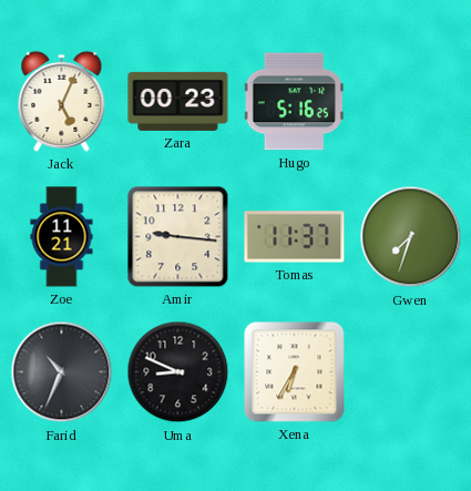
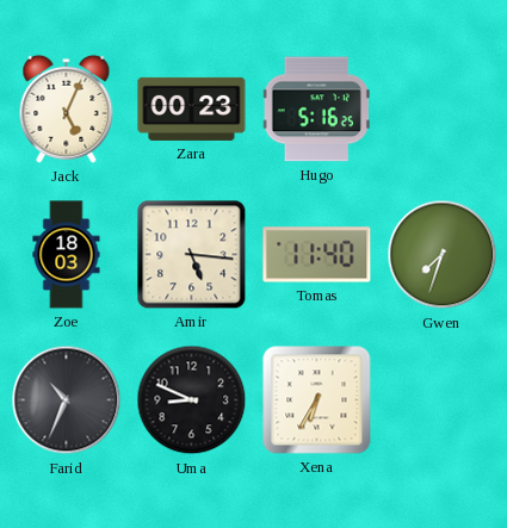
Zoe: 11:21 -> 18:03 (67, 255)
Amir: 9:16 -> 5:16 (192, 255)
Tomas: 11:37 -> 11:40 (317, 255)
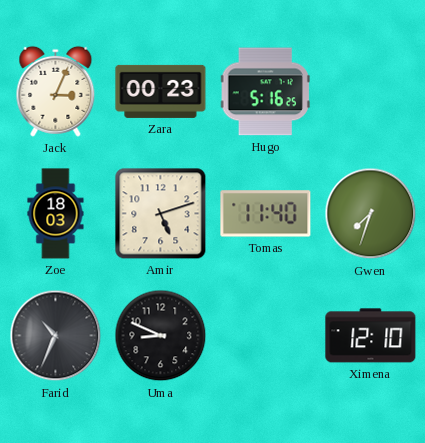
Jack: 5:04 -> 3:04 (56, 91)
Amir: 5:16 -> 5:12 (161, 214)
Xena: 6:35 -> none (317, 400)
Ximena: none -> 12:10 (371, 336)
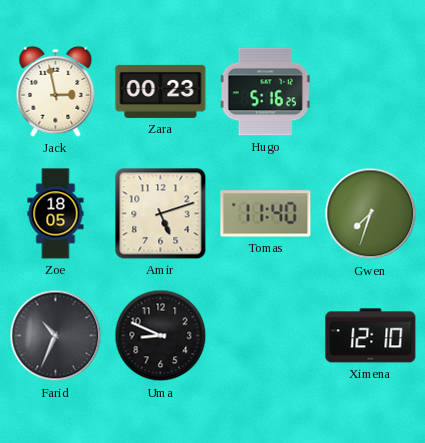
Jack: 3:04 -> 2:58 (56, 91)
Zoe: 18:03 -> 18:05 (56, 214)
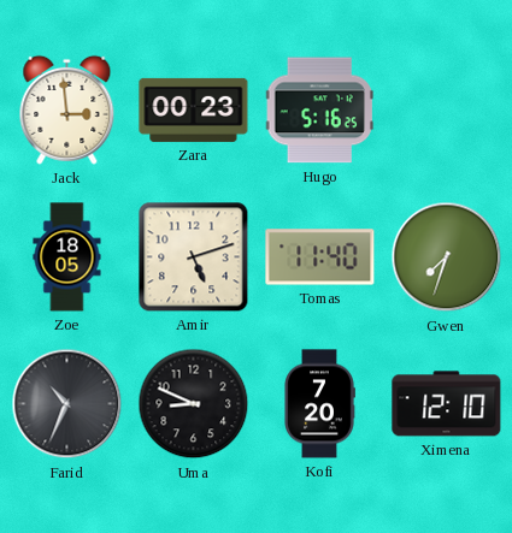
Jack: 2:58 -> 2:59 (67, 109)
Kofi: none -> 7:20 (319, 404)
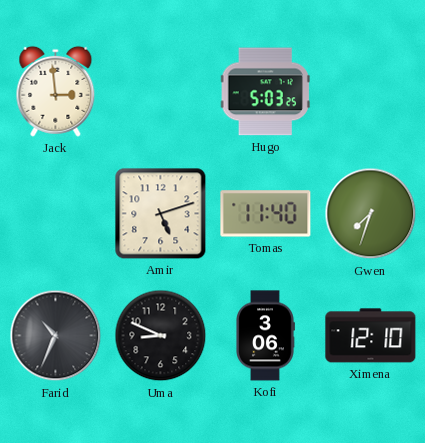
Zara: 00:23 -> none (194, 109)
Hugo: 5:16 -> 5:03 (265, 92)
Zoe: 18:05 -> none (67, 257)
Kofi: 7:20 -> 3:06 (265, 336)
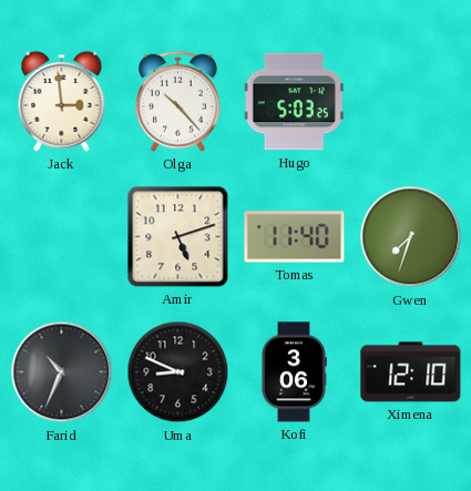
Olga: none -> 10:23 (178, 101)
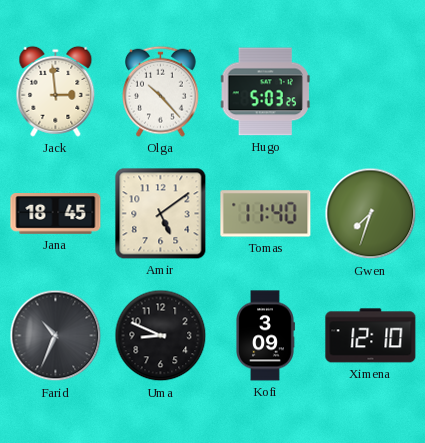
Jana: none -> 18:45 (56, 214)
Amir: 5:12 -> 5:09 (161, 214)
Kofi: 3:06 -> 3:09 (265, 336)
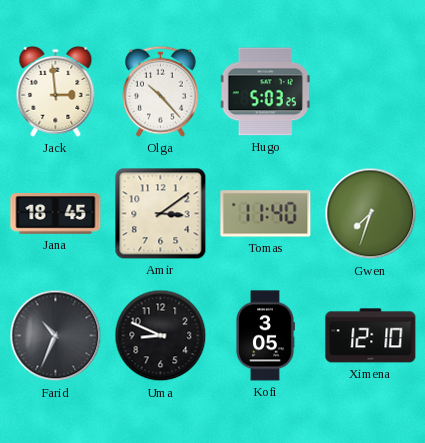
Amir: 5:09 -> 3:09 (161, 214)
Kofi: 3:09 -> 3:05 (265, 336)
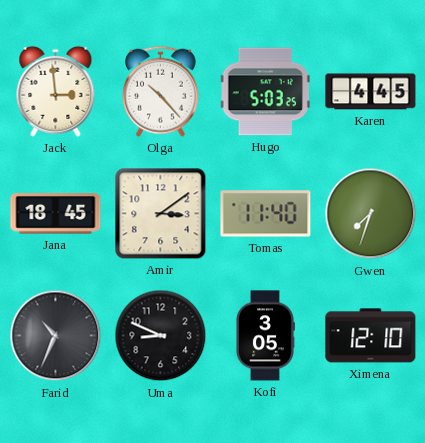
Karen: none -> 4:45 (371, 92)
